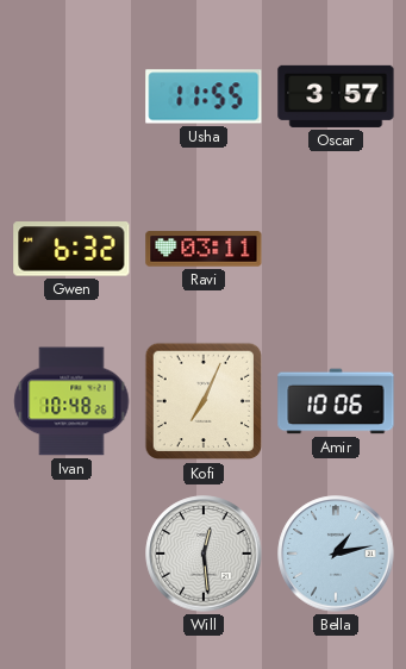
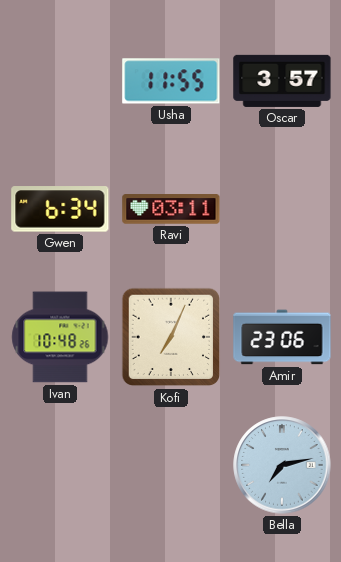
Gwen: 6:32 -> 6:34 (60, 209)
Amir: 10:06 -> 23:06 (282, 337)
Will: 12:29 -> none (204, 554)
Bella: 1:13 -> 7:13 (282, 465)
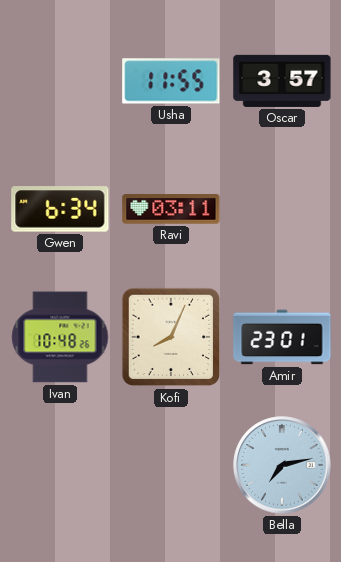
Kofi: 7:04 -> 8:04 (171, 337)
Amir: 23:06 -> 23:01 (282, 337)
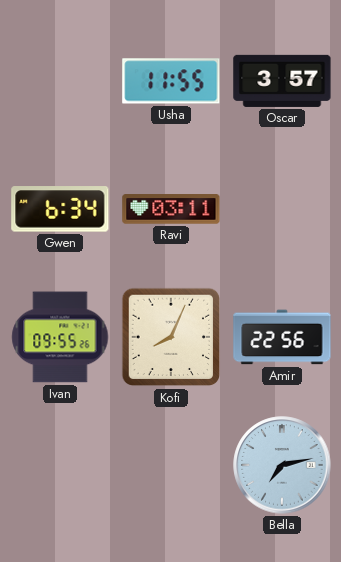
Ivan: 10:48 -> 09:55 (60, 337)
Amir: 23:01 -> 22:56 (282, 337)
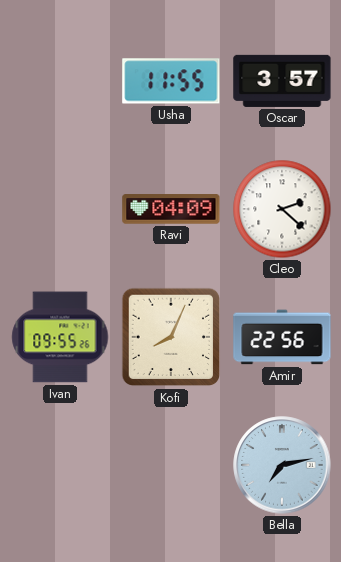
Gwen: 6:34 -> none (60, 209)
Ravi: 03:11 -> 04:09 (171, 209)
Cleo: none -> 2:22 (282, 209)
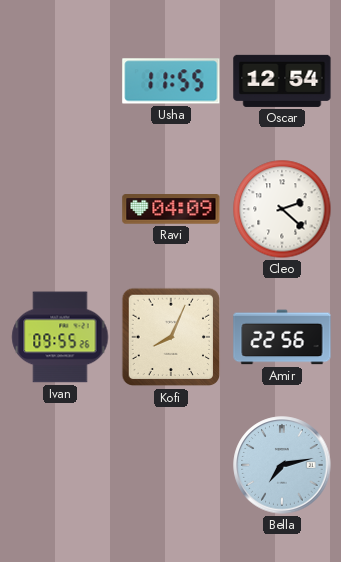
Oscar: 3:57 -> 12:54 (282, 81)
